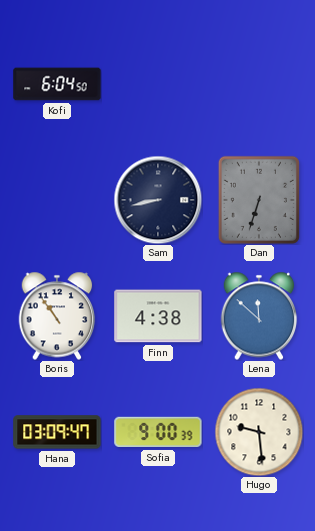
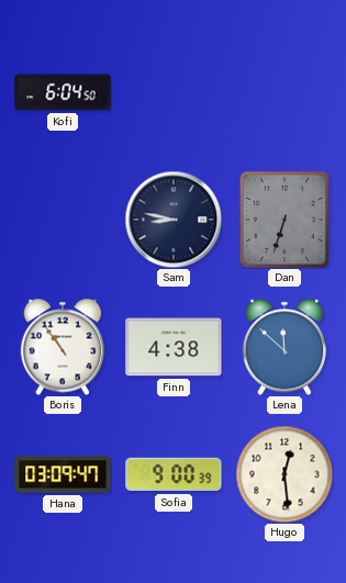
Sam: 8:43 -> 8:47 (174, 220)
Hugo: 9:29 -> 12:29 (284, 474)
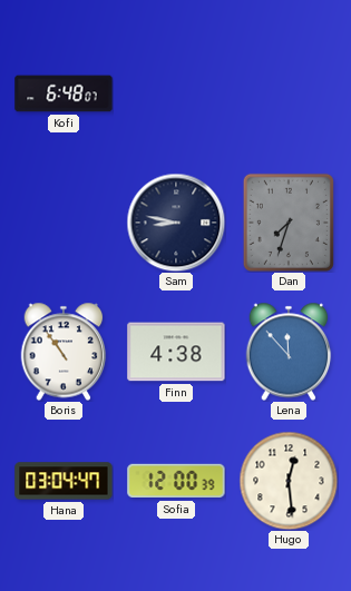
Kofi: 6:04 -> 6:48 (64, 93)
Dan: 6:33 -> 7:33 (289, 223)
Lena: 11:52 -> 11:53 (289, 352)
Hana: 03:09 -> 03:04 (64, 481)
Sofia: 9:00 -> 12:00 (176, 481)
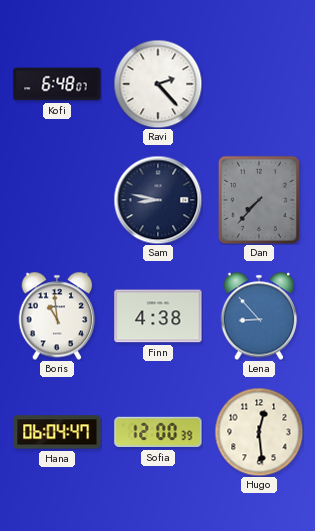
Ravi: none -> 2:23 (158, 84)
Dan: 7:33 -> 7:37 (259, 200)
Boris: 10:54 -> 10:59 (57, 316)
Lena: 11:53 -> 8:53 (259, 316)
Hana: 03:04 -> 06:04 (57, 432)
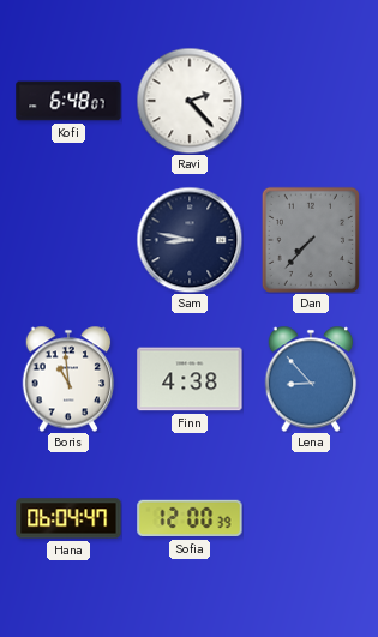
Hugo: 12:29 -> none (259, 432)
